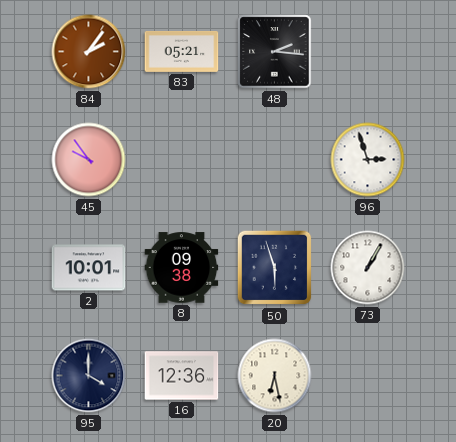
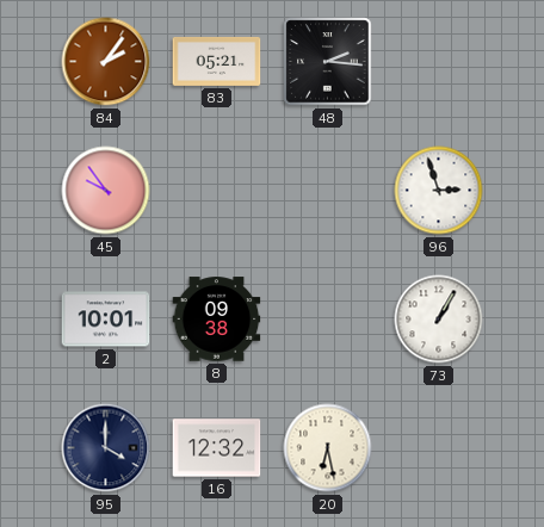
50: 5:57 -> none (275, 268)
16: 12:36 -> 12:32 (217, 448)
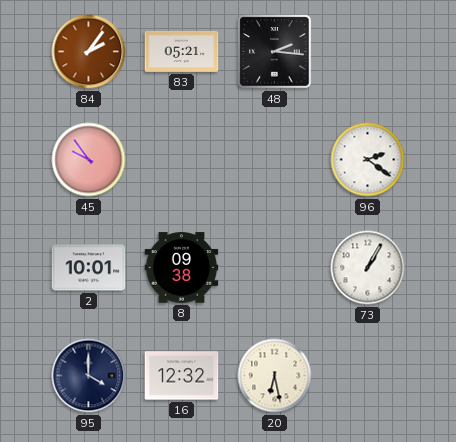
96: 2:57 -> 2:21 (368, 160)
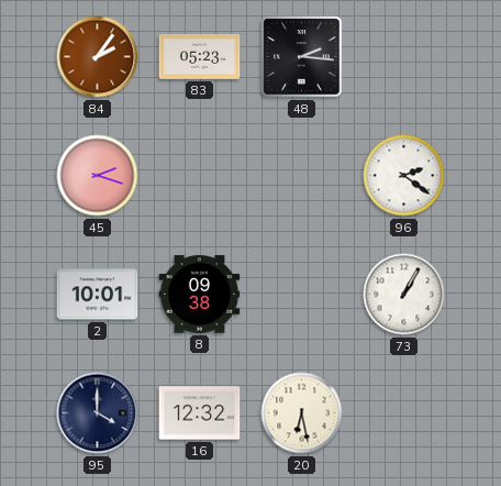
83: 05:21 -> 05:23 (200, 56)
45: 9:54 -> 2:18 (98, 176)
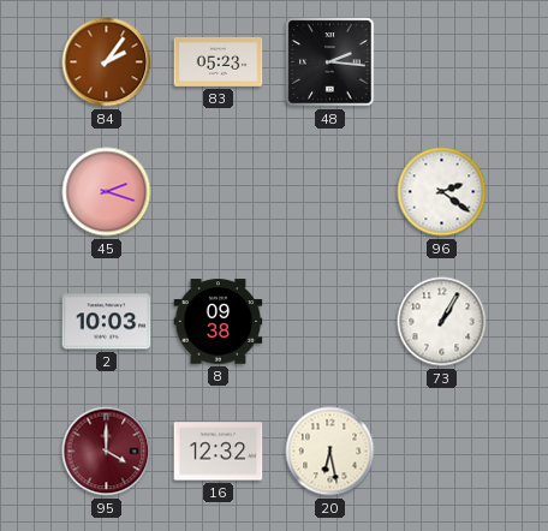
2: 10:01 -> 10:03 (107, 322)
95 dial: navy -> burgundy (107, 452)
